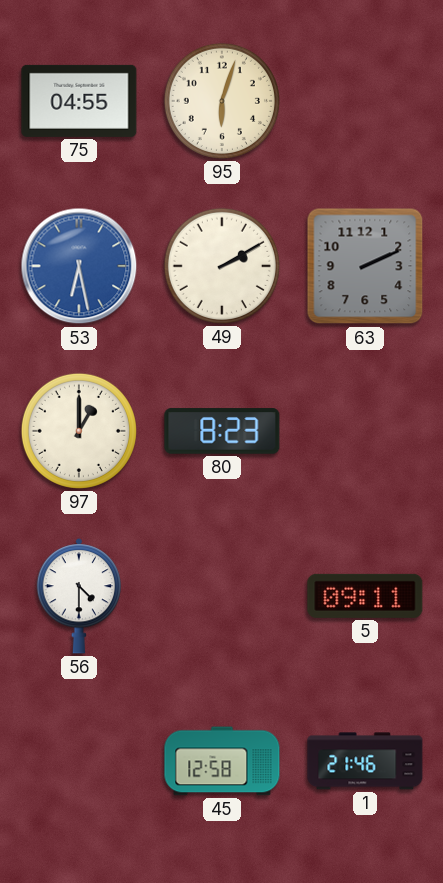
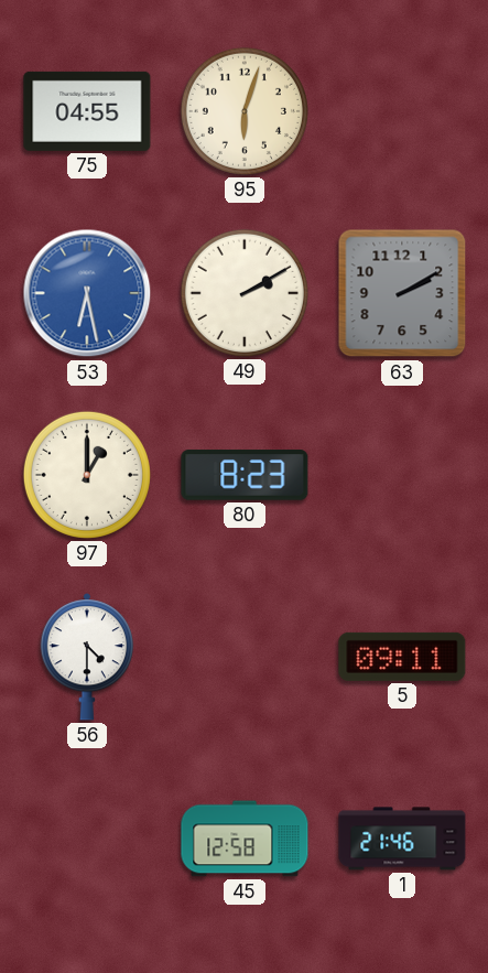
63: 2:11 -> 2:10 (402, 293)
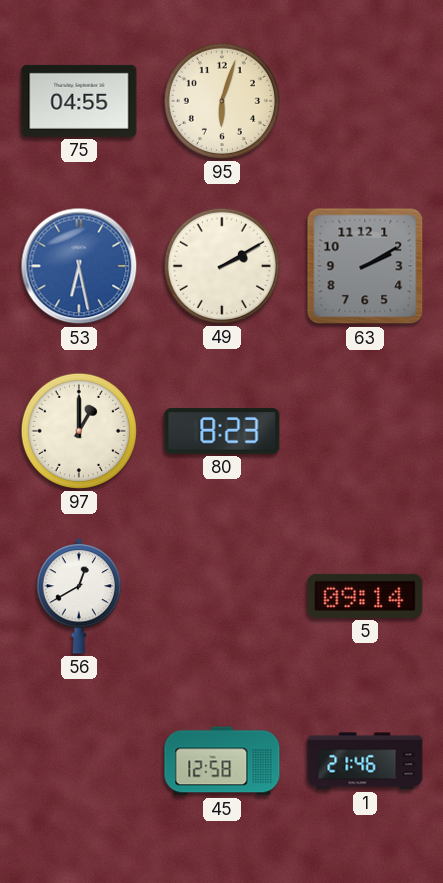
56: 4:30 -> 12:40 (79, 596)
5: 09:11 -> 09:14 (365, 596)
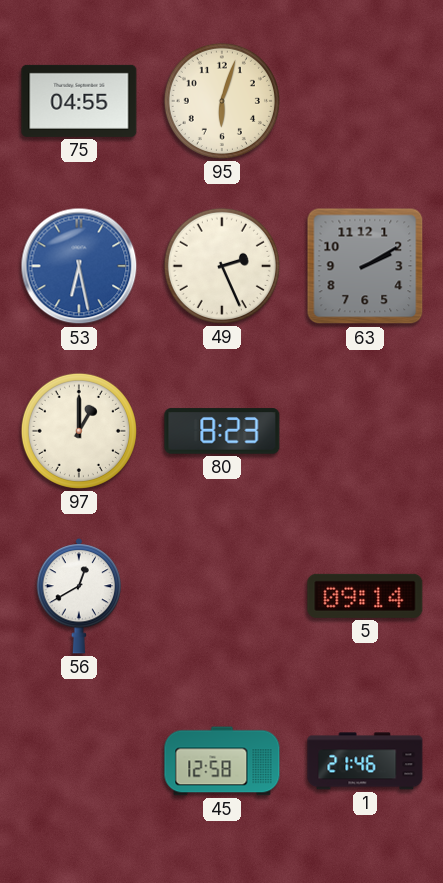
49: 2:10 -> 2:26 (222, 266)
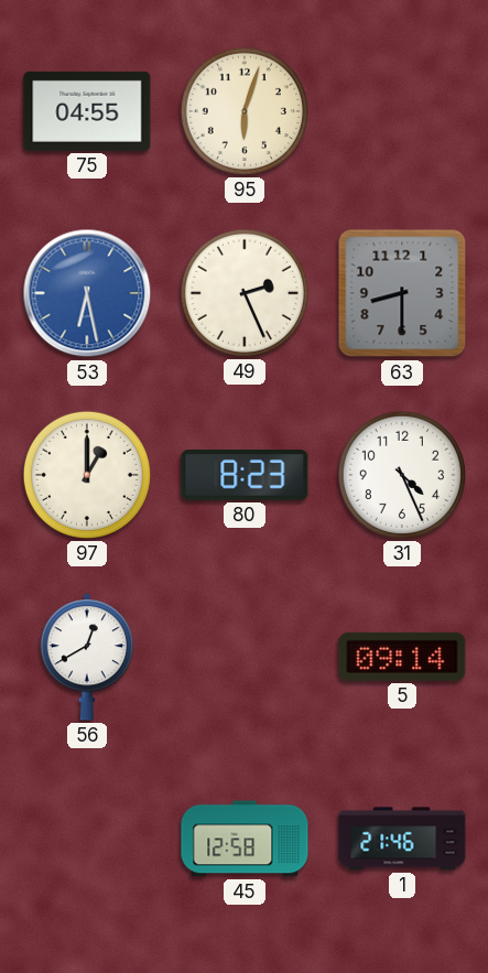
63: 2:10 -> 8:30 (402, 293)
31: none -> 4:26 (402, 475)
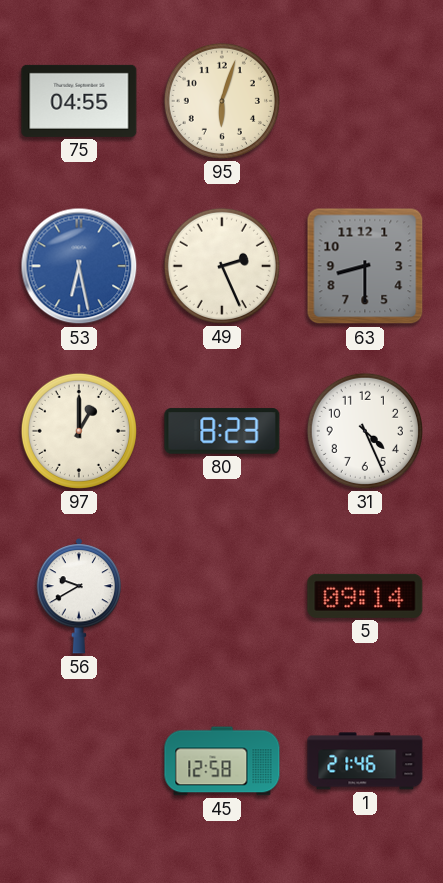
56: 12:40 -> 9:40 (79, 596)
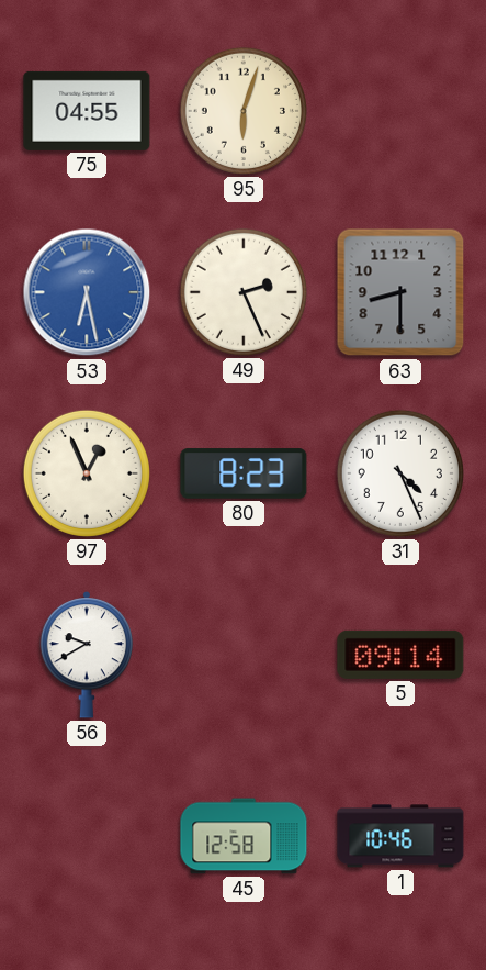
97: 1:00 -> 12:56 (87, 473)
1: 21:46 -> 10:46 (400, 836)
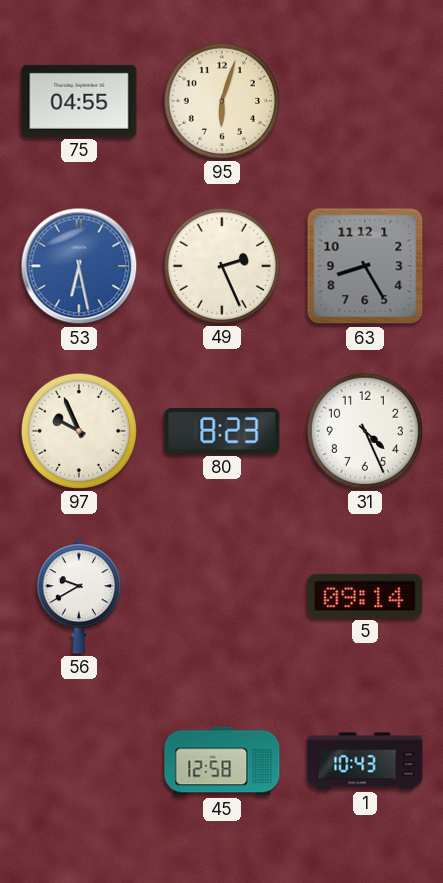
63: 8:30 -> 8:25 (365, 266)
97: 12:56 -> 9:56 (79, 431)
1: 10:46 -> 10:43 (365, 761)
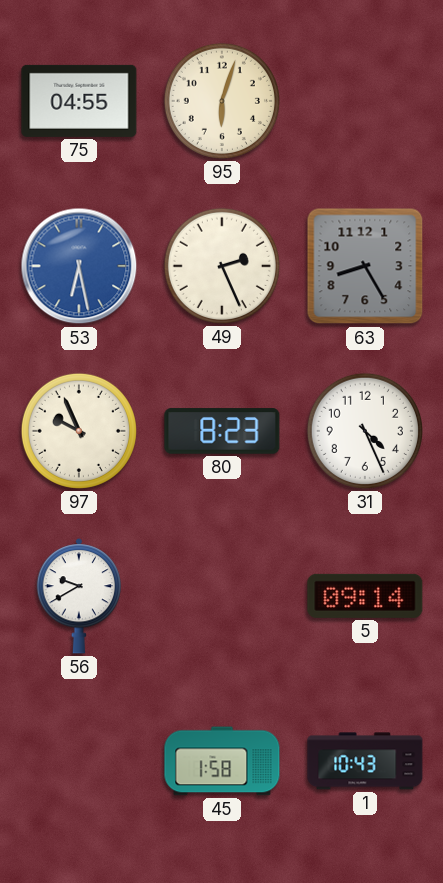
45: 12:58 -> 1:58 (222, 761)
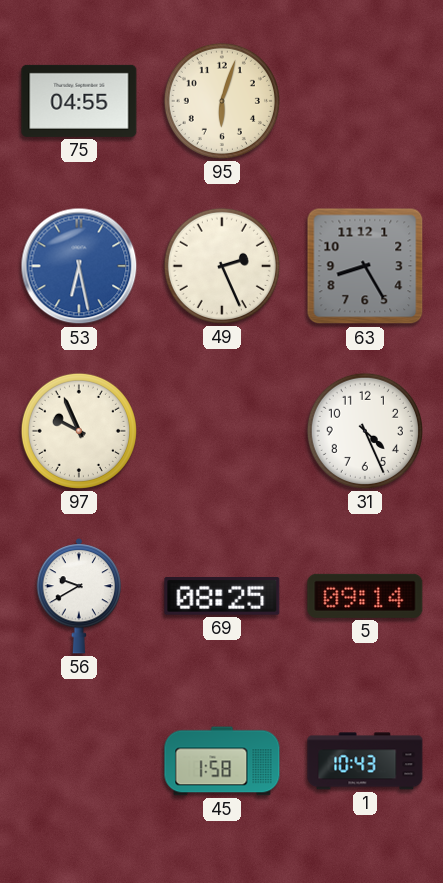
80: 8:23 -> none (222, 431)
69: none -> 08:25 (222, 597)
